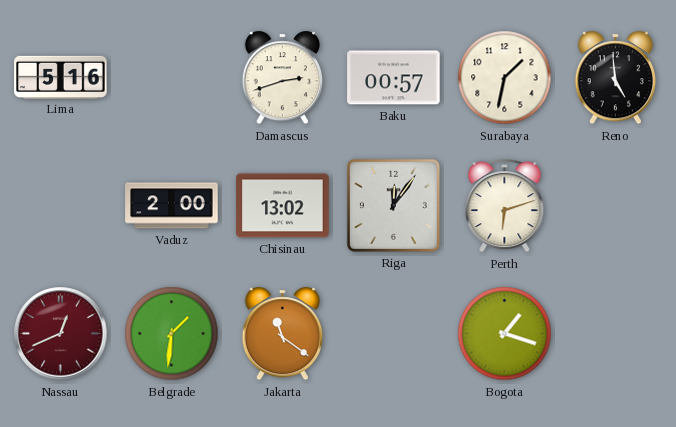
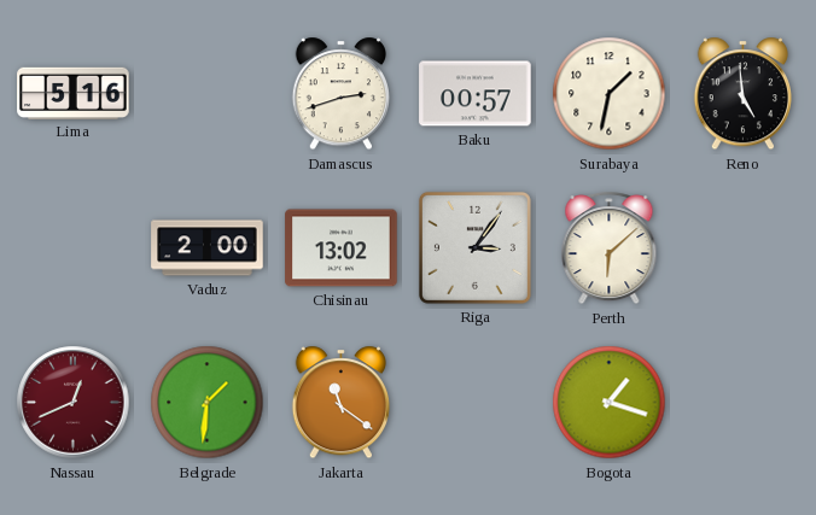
Riga: 12:06 -> 3:06 (474, 247)
Perth: 6:12 -> 6:08 (610, 248)
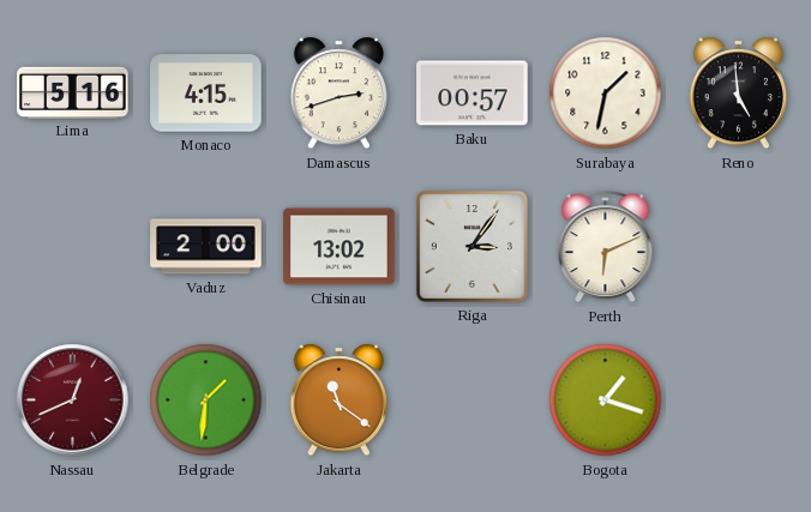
Monaco: none -> 4:15 (206, 94)
Perth: 6:08 -> 6:11 (606, 247)
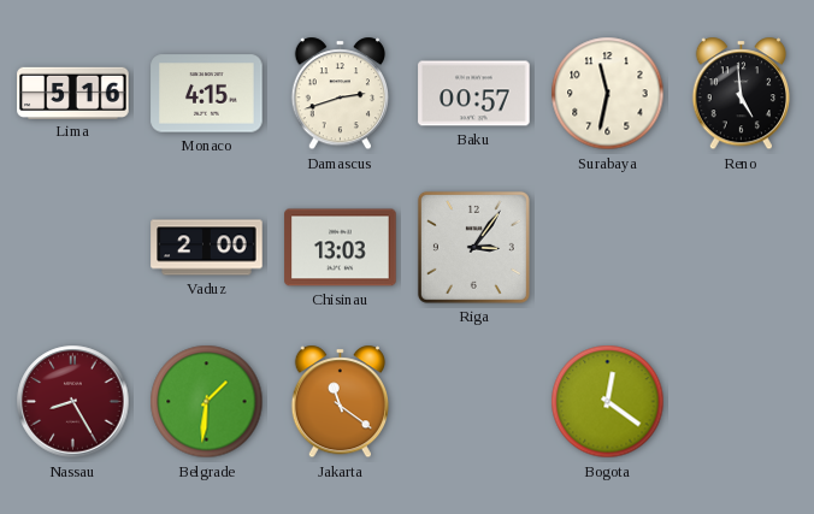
Surabaya: 1:32 -> 11:32 (608, 94)
Chisinau: 13:02 -> 13:03 (341, 248)
Perth: 6:11 -> none (606, 247)
Nassau: 12:41 -> 8:25 (73, 402)
Bogota: 1:18 -> 12:21 (608, 402)
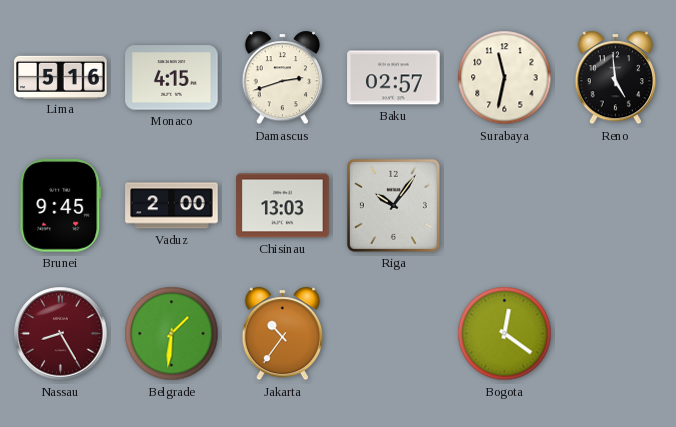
Baku: 00:57 -> 02:57 (394, 78)
Brunei: none -> 9:45 (61, 206)
Riga: 3:06 -> 10:06 (393, 205)
Jakarta: 11:21 -> 10:36 (282, 334)
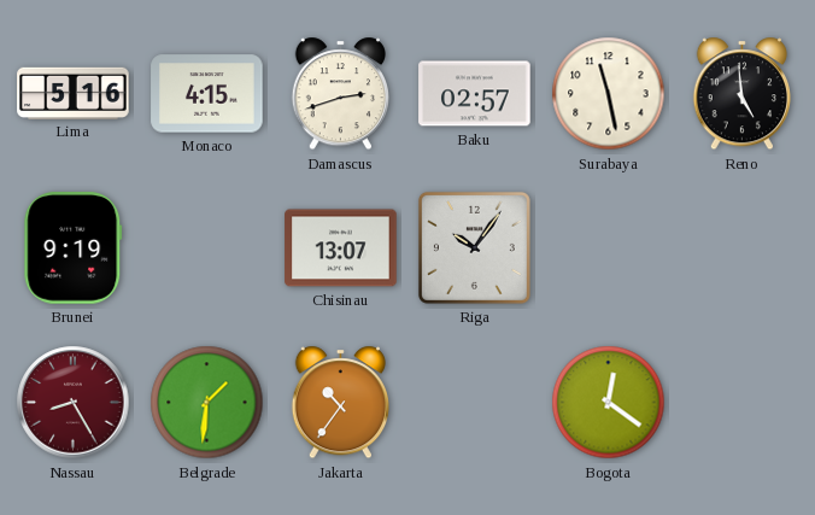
Surabaya: 11:32 -> 11:28 (609, 94)
Brunei: 9:45 -> 9:19 (74, 248)
Vaduz: 2:00 -> none (172, 206)
Chisinau: 13:03 -> 13:07 (341, 248)
